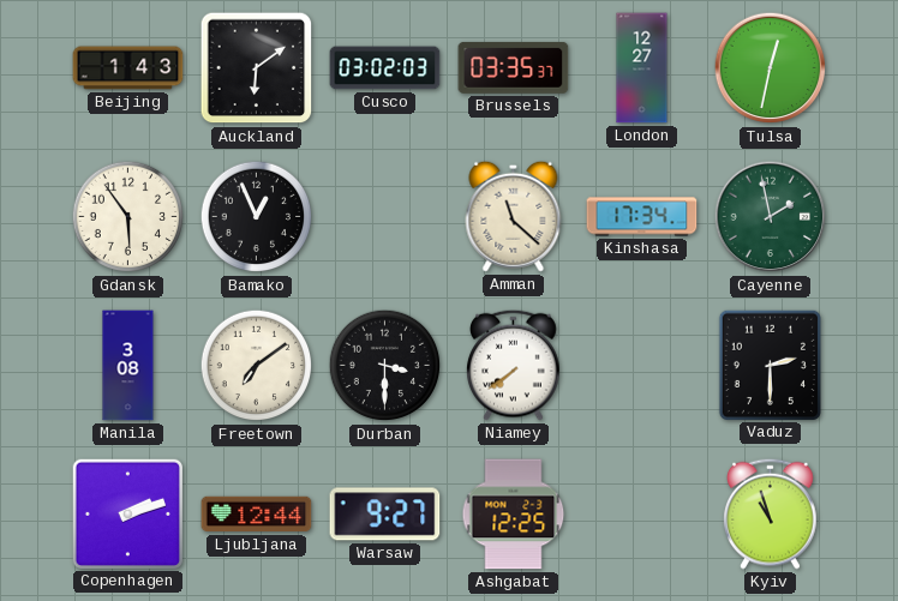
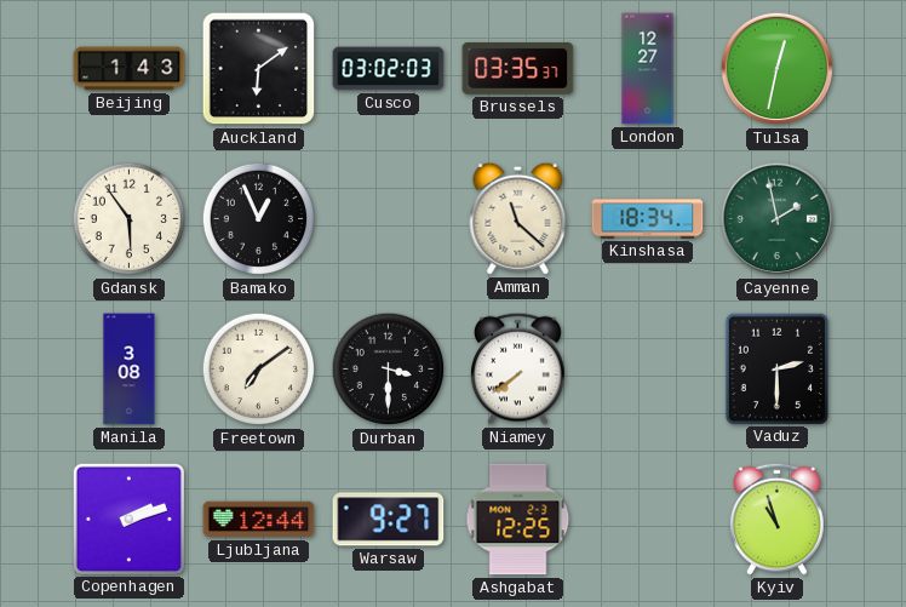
Kinshasa: 17:34 -> 18:34 (648, 219)
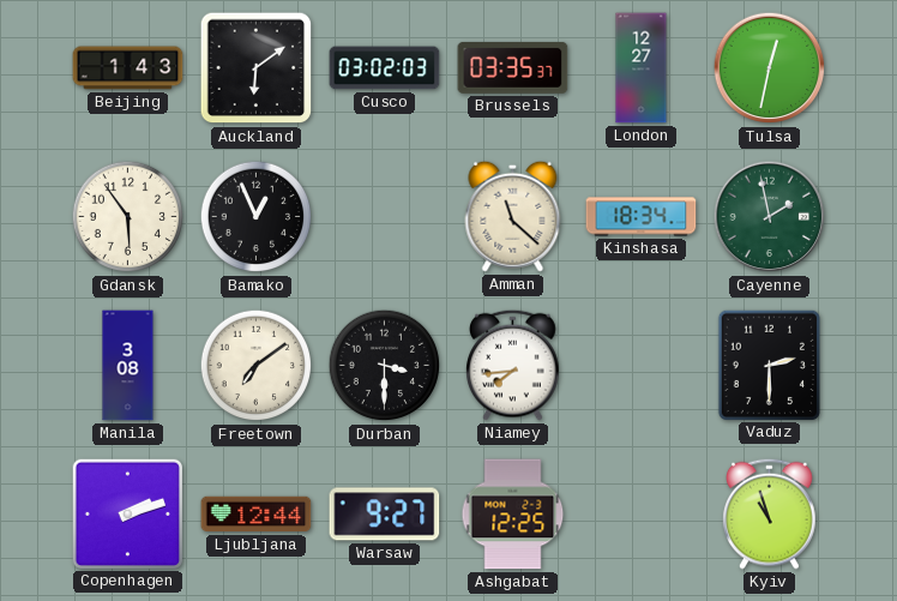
Niamey: 7:39 -> 7:44 (513, 365)
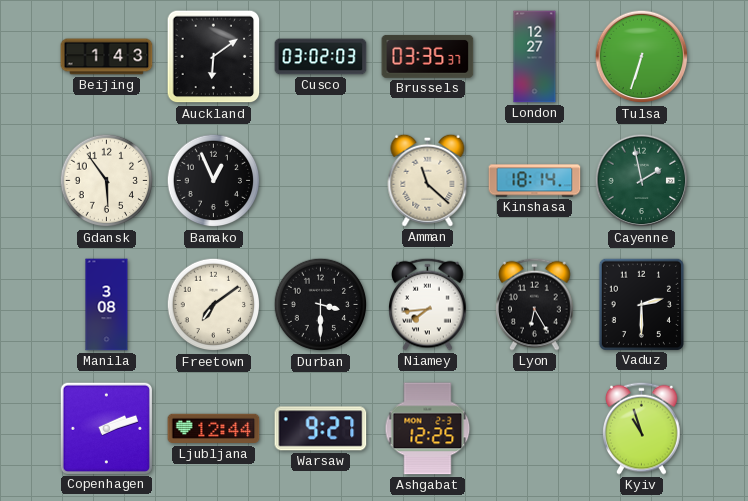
Tulsa: 12:32 -> 6:33 (642, 57)
Kinshasa: 18:34 -> 18:14 (535, 181)
Lyon: none -> 6:25 (535, 304)
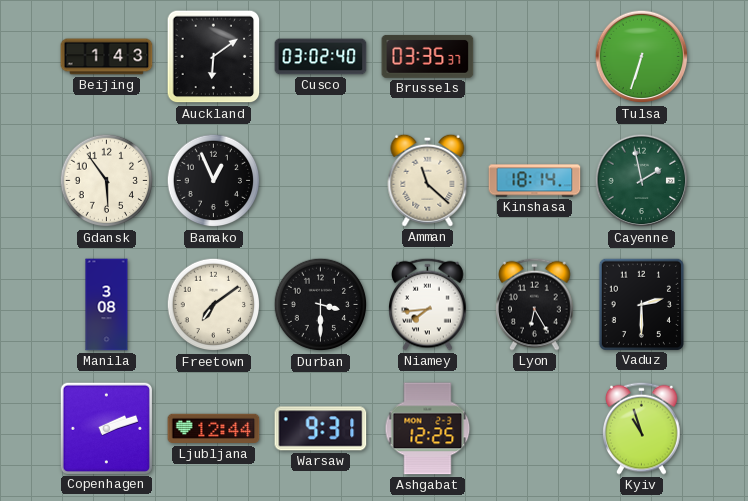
Cusco: 03:02:03 -> 03:02:40 (321, 57)
London: 12:27 -> none (535, 57)
Warsaw: 9:27 -> 9:31 (321, 429)
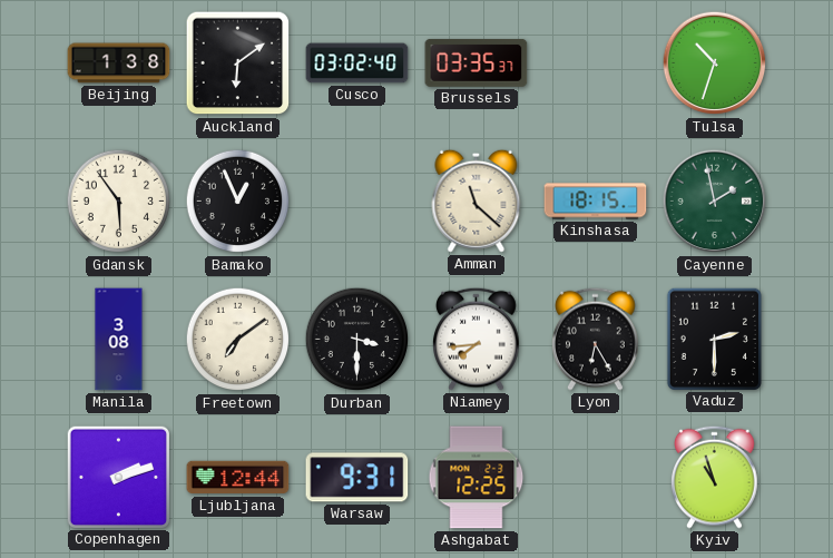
Beijing: 1:43 -> 1:38 (119, 63)
Tulsa: 6:33 -> 10:33 (715, 63)
Kinshasa: 18:14 -> 18:15 (596, 202)
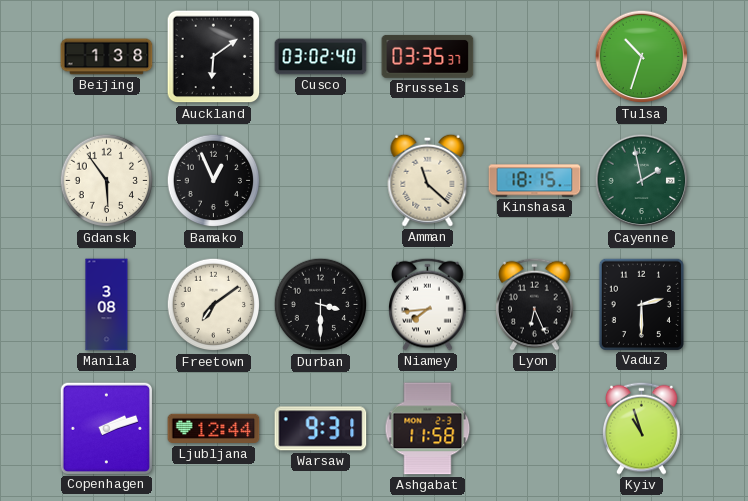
Lyon: 6:25 -> 6:26 (535, 304)
Ashgabat: 12:25 -> 11:58 (428, 429)
